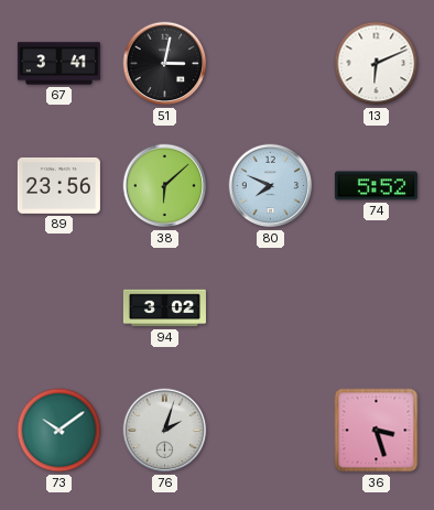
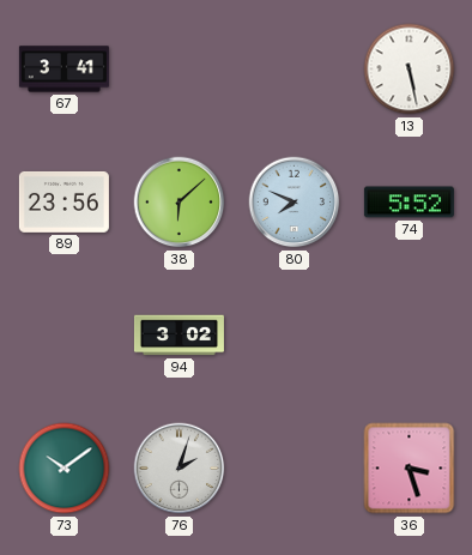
51: 3:02 -> none (165, 64)
13: 6:11 -> 5:28 (410, 70)
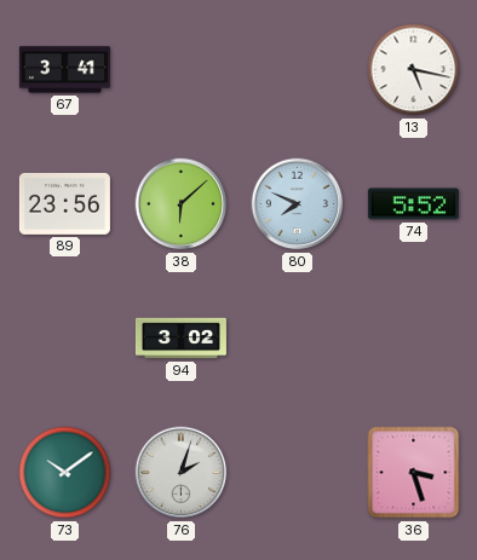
13: 5:28 -> 5:17 (414, 70)
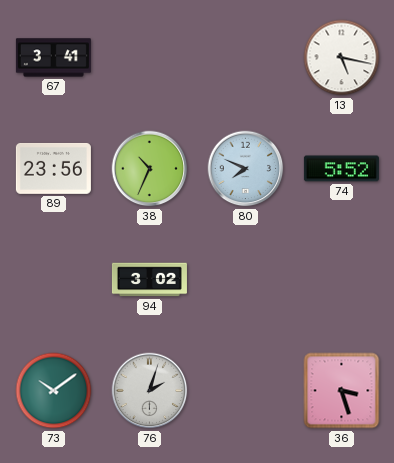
38: 6:08 -> 10:34 (150, 169)
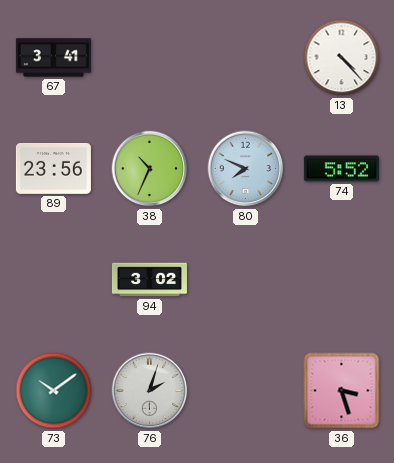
13: 5:17 -> 4:23 (342, 58)
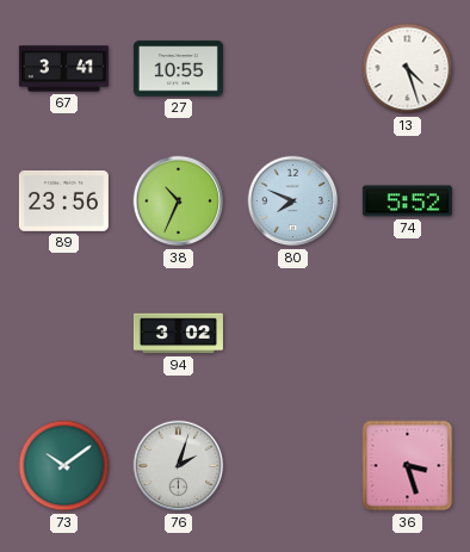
27: none -> 10:55 (178, 69)
13: 4:23 -> 4:27 (408, 69)
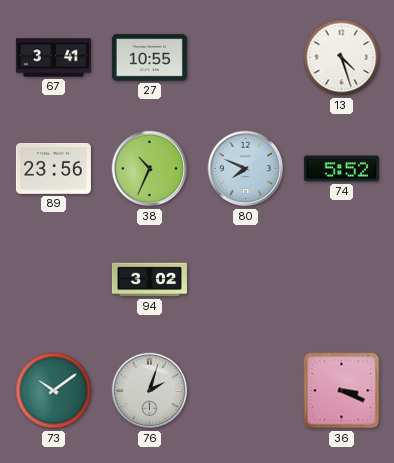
36: 3:27 -> 3:19 (342, 391)
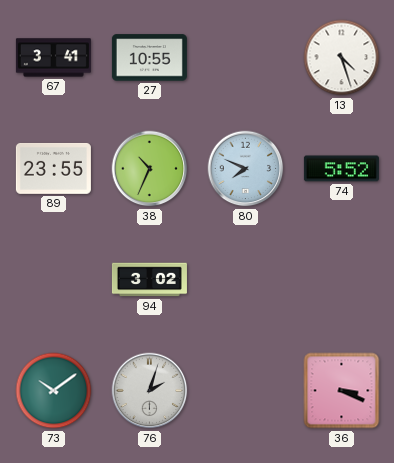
89: 23:56 -> 23:55 (53, 168)
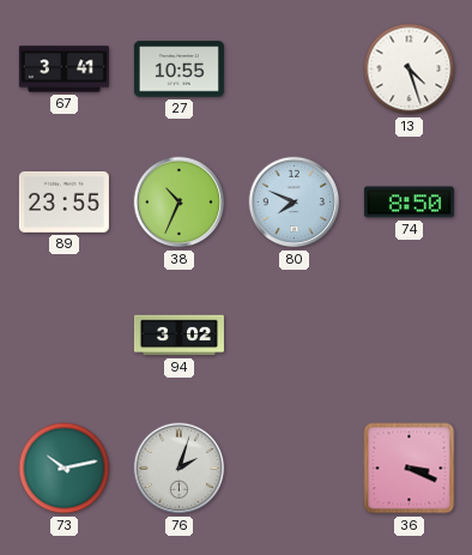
74: 5:52 -> 8:50 (409, 203)
73: 10:09 -> 10:13 (65, 469)
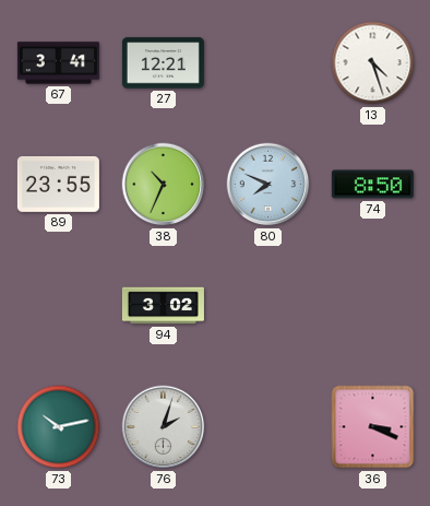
27: 10:55 -> 12:21 (163, 63)
